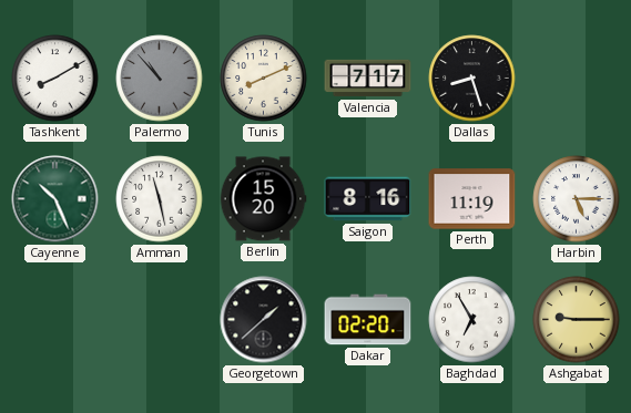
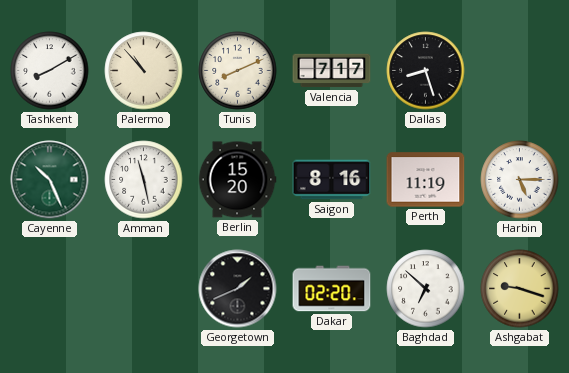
Palermo dial: grey -> cream (144, 71)
Georgetown: 1:38 -> 1:41 (238, 289)
Baghdad: 6:55 -> 6:52 (426, 289)
Ashgabat: 9:15 -> 9:18 (520, 289)
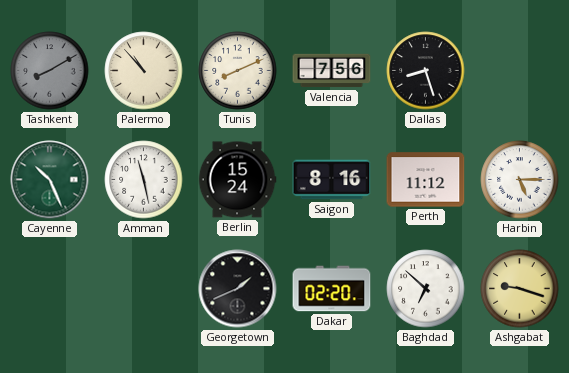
Tashkent dial: white -> grey (50, 71)
Valencia: 7:17 -> 7:56 (332, 71)
Berlin: 15:20 -> 15:24 (237, 180)
Perth: 11:19 -> 11:12 (426, 180)
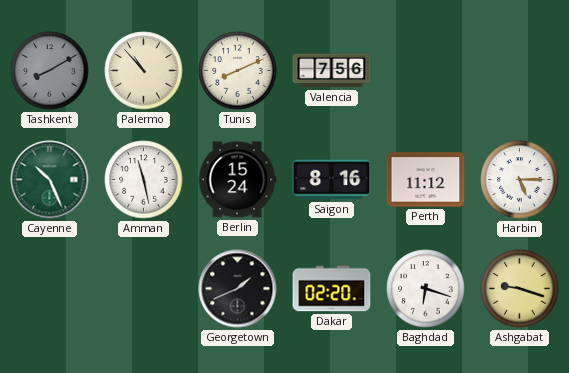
Dallas: 8:27 -> none (426, 71)
Baghdad: 6:52 -> 6:18 (426, 289)
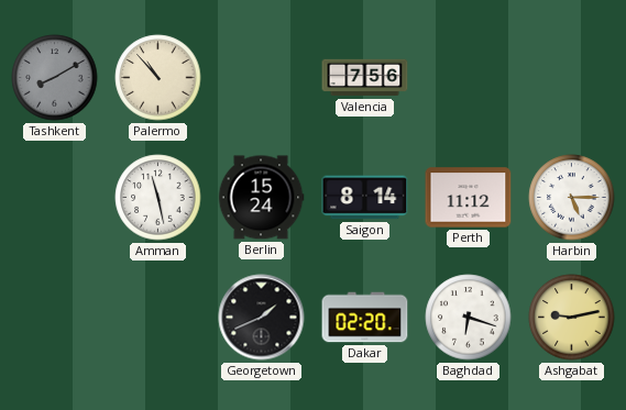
Tunis: 8:11 -> none (238, 71)
Cayenne: 10:26 -> none (50, 180)
Saigon: 8:16 -> 8:14 (365, 198)
Ashgabat: 9:18 -> 9:13 (572, 318)
